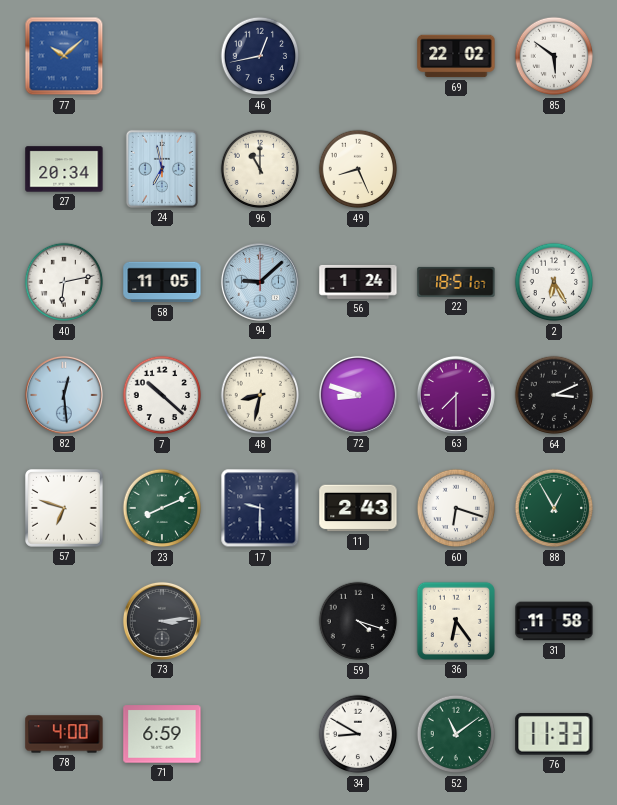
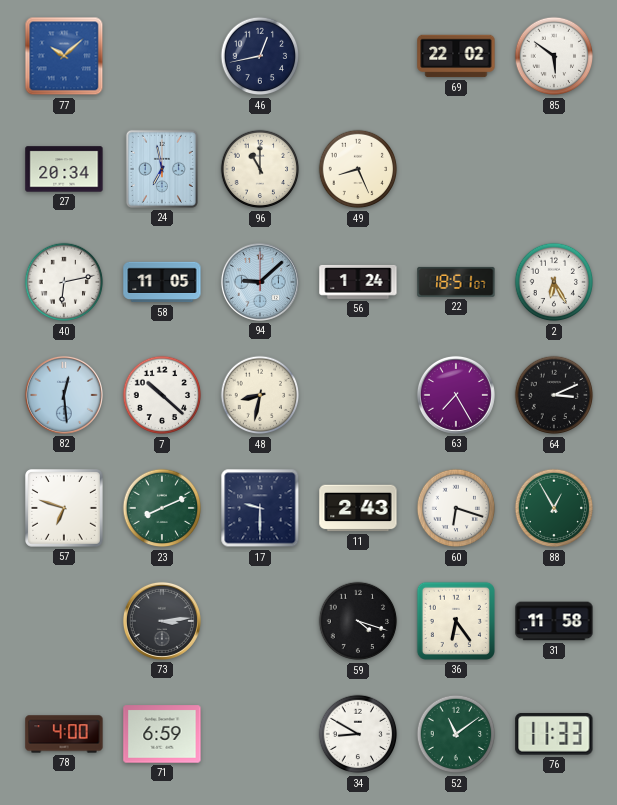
72: 8:48 -> none (358, 395)
63: 7:30 -> 7:25 (456, 395)
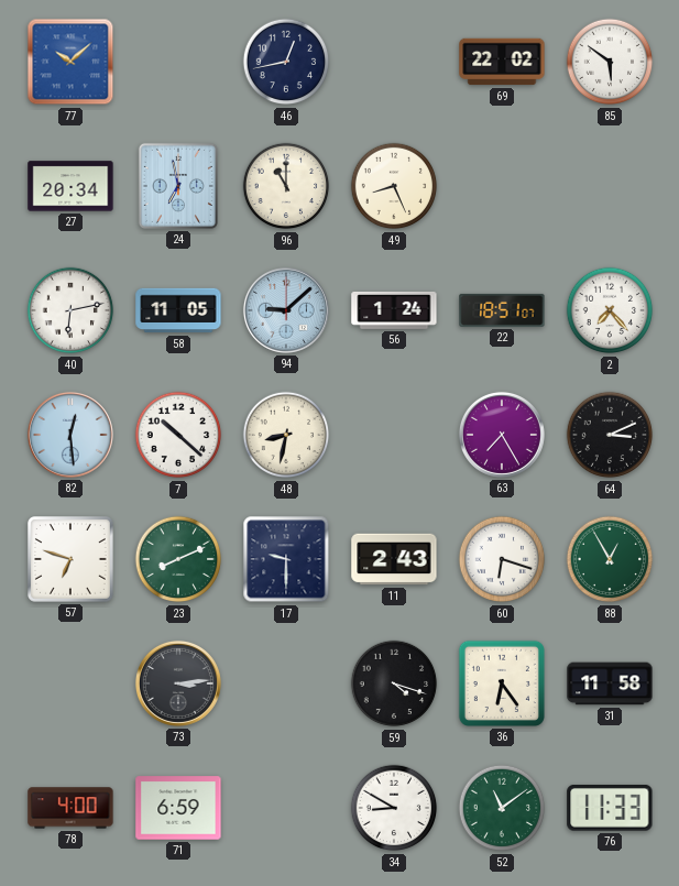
2: 6:25 -> 7:23 (610, 310)
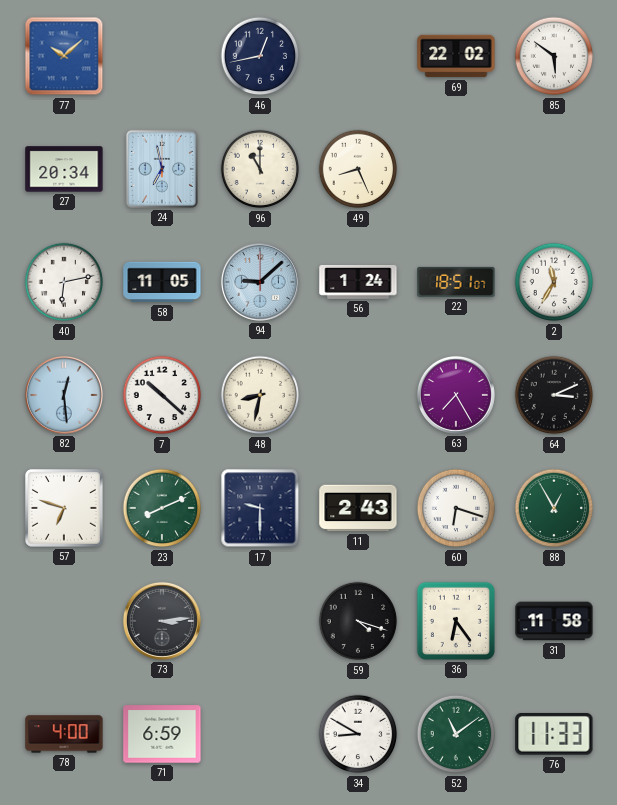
2: 7:23 -> 11:35 (554, 282)
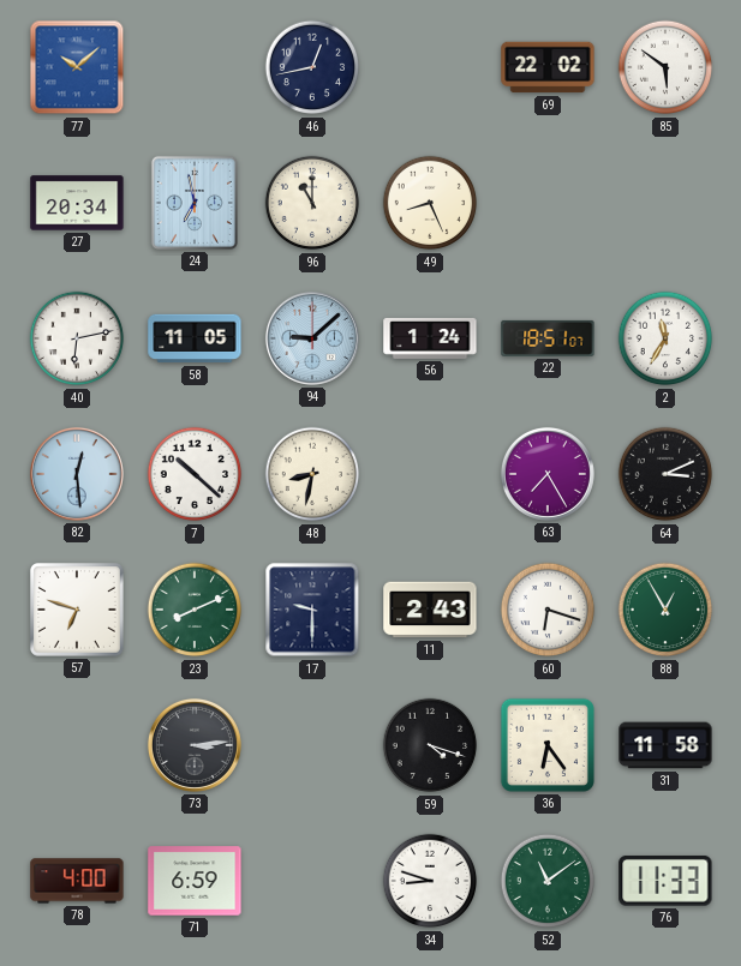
34: 8:50 -> 8:48 (430, 881)
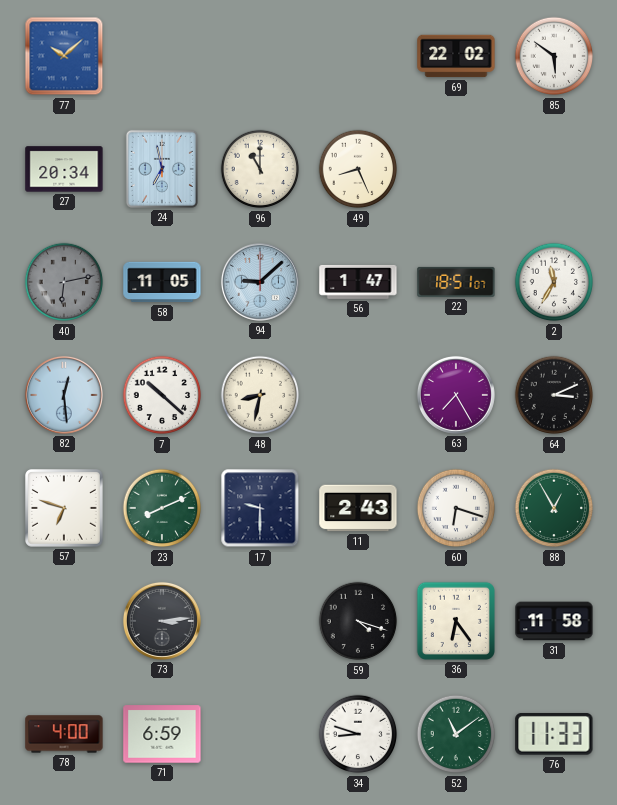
46: 12:43 -> none (312, 67)
40 dial: white -> grey (64, 282)
56: 1:24 -> 1:47 (358, 282)
